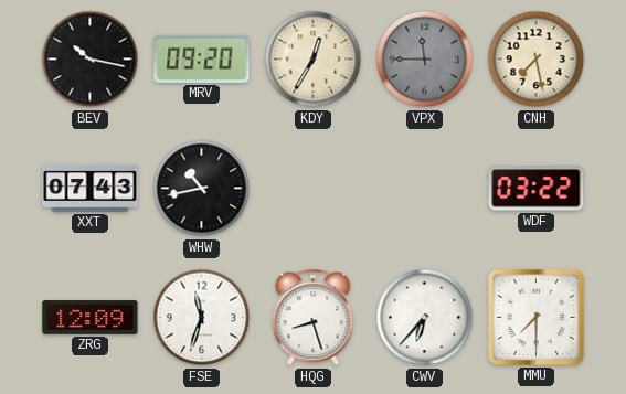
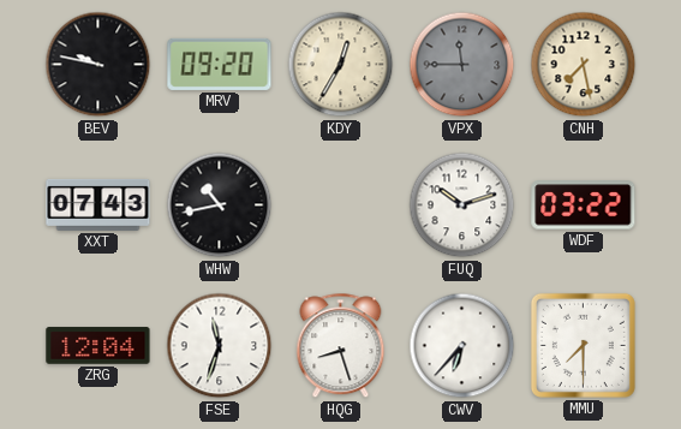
BEV: 10:17 -> 9:47 (98, 65)
FUQ: none -> 10:12 (462, 205)
ZRG: 12:09 -> 12:04 (98, 346)
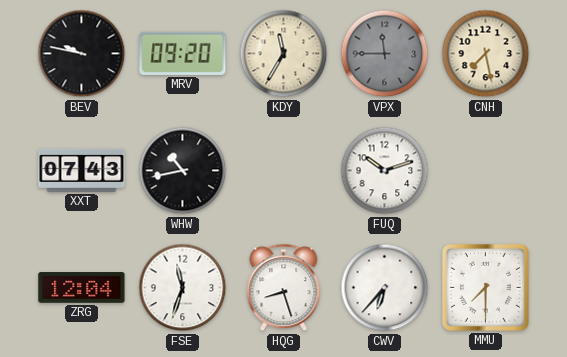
KDY: 12:35 -> 11:35 (284, 54)
WDF: 03:22 -> none (584, 205)
